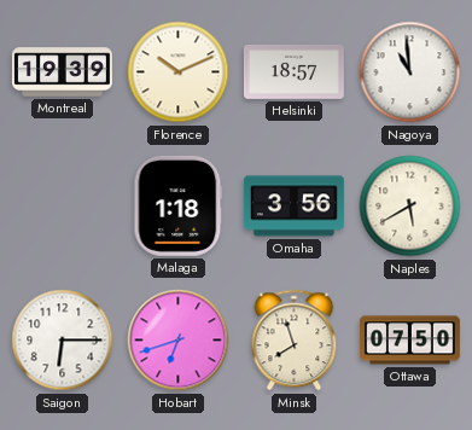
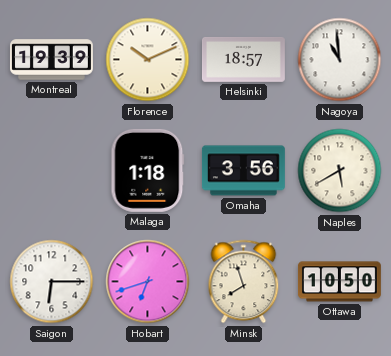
Ottawa: 07:50 -> 10:50 (339, 282)
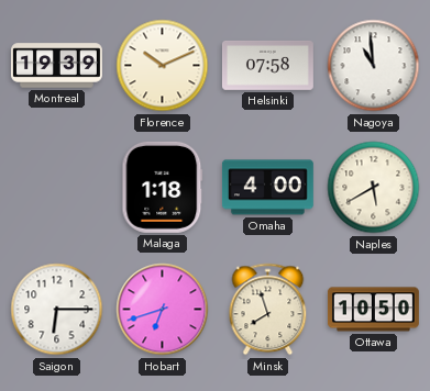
Helsinki: 18:57 -> 07:58 (267, 65)
Omaha: 3:56 -> 4:00 (267, 188)
